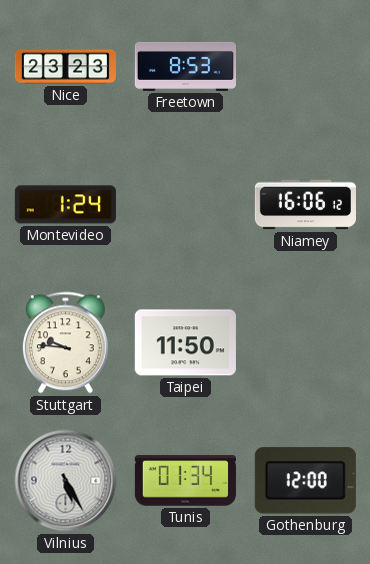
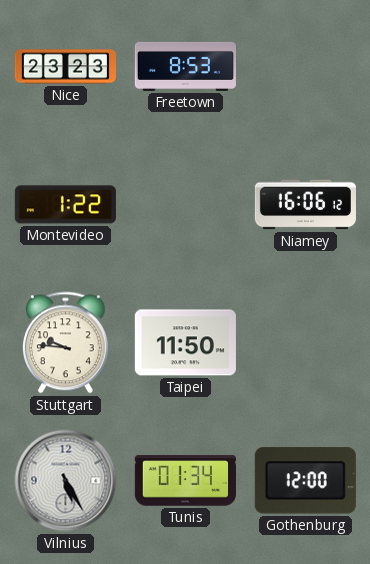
Montevideo: 1:24 -> 1:22 (65, 205)
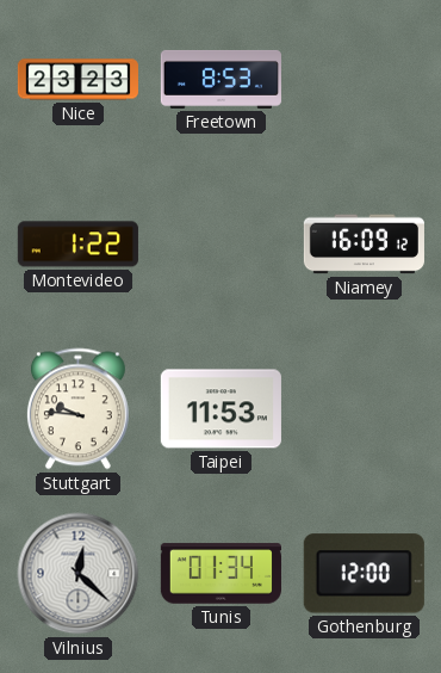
Niamey: 16:06 -> 16:09 (364, 245)
Taipei: 11:50 -> 11:53 (220, 409)
Vilnius: 5:25 -> 12:22 (79, 574)
